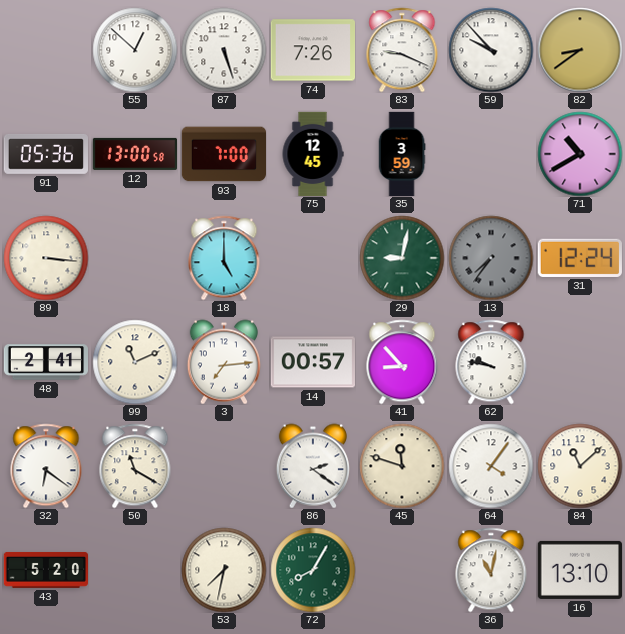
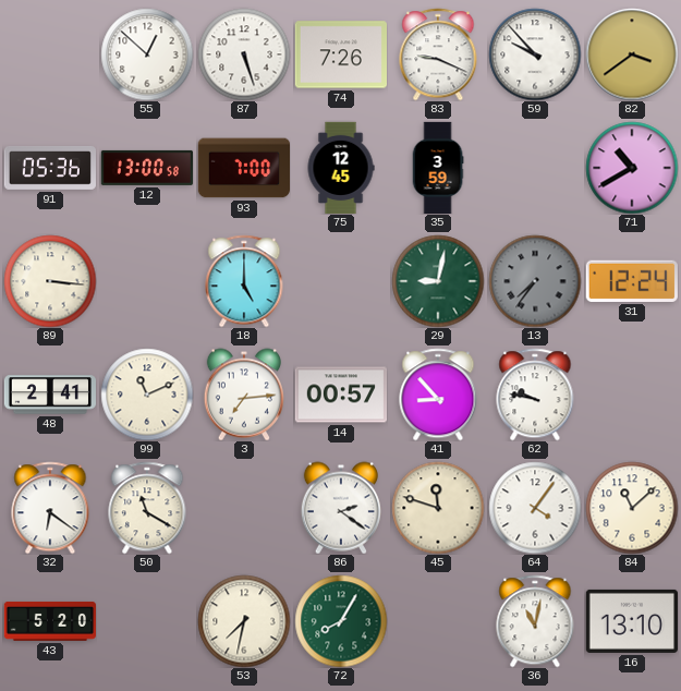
82: 8:39 -> 3:39 (632, 54)
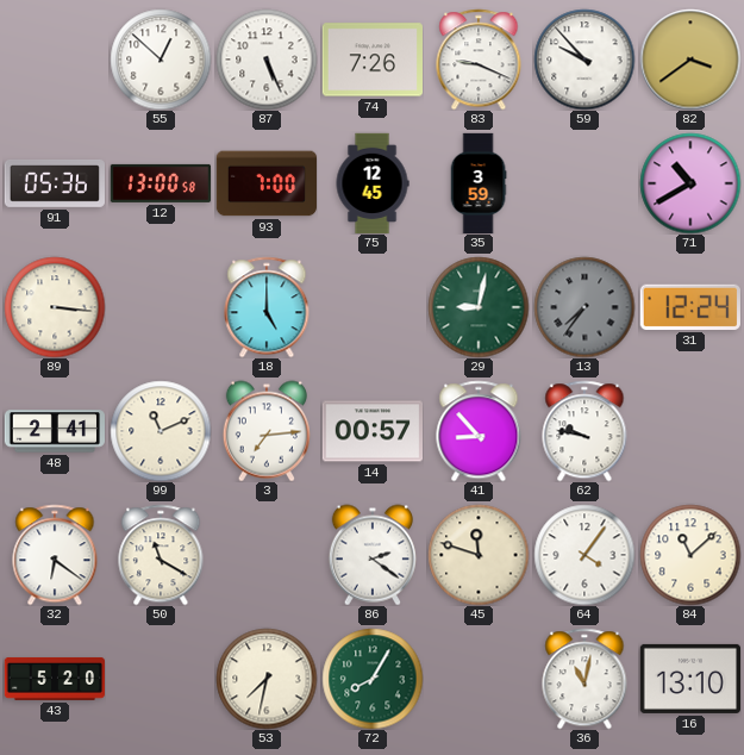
87: 5:27 -> 5:26 (267, 60)
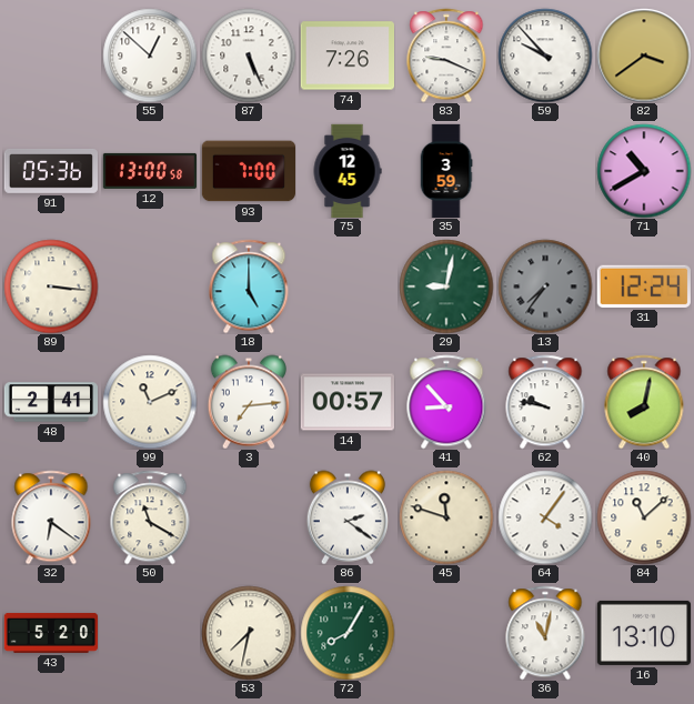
40: none -> 8:02 (644, 402)
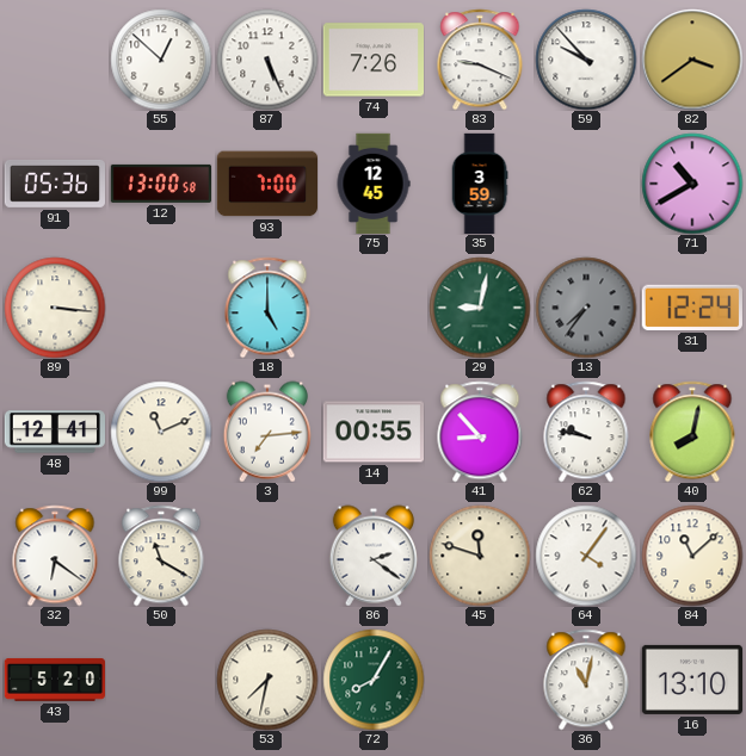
48: 2:41 -> 12:41 (55, 432)
14: 00:57 -> 00:55 (372, 432)
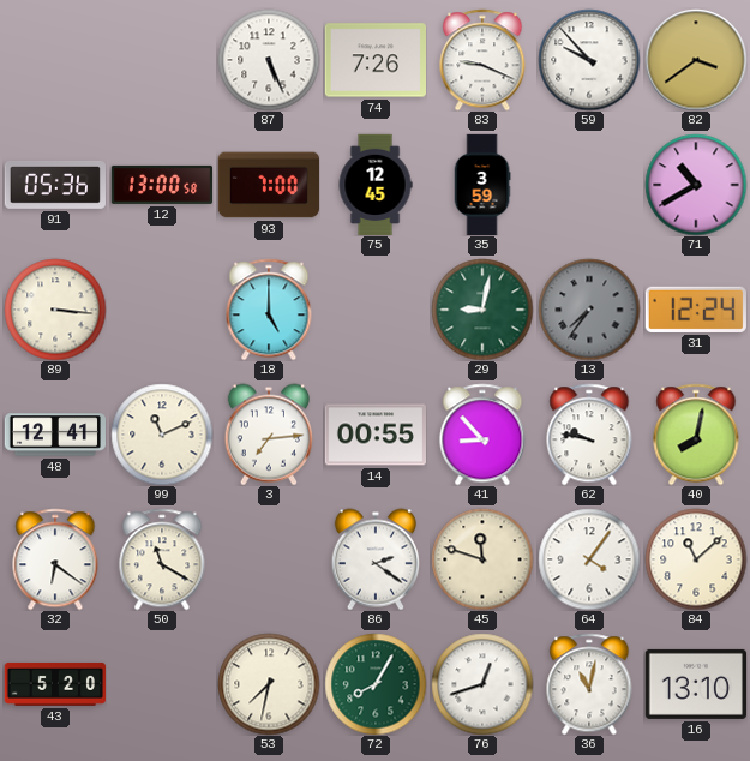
55: 12:52 -> none (161, 60)
76: none -> 12:42 (482, 684)
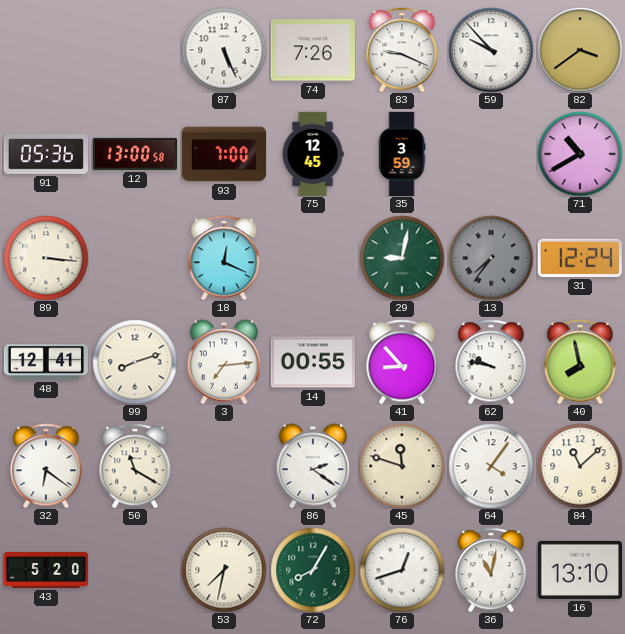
18: 5:00 -> 12:19 (224, 258)
99: 11:11 -> 8:12 (135, 362)
40: 8:02 -> 7:58 (580, 362)
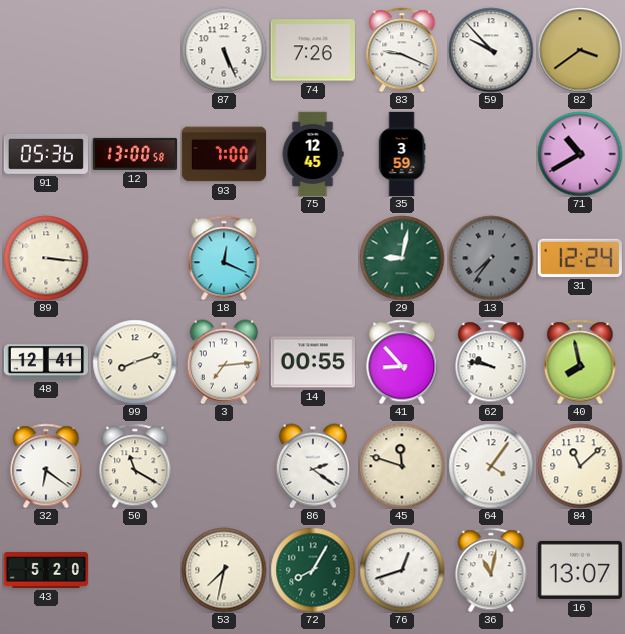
16: 13:10 -> 13:07 (579, 570)
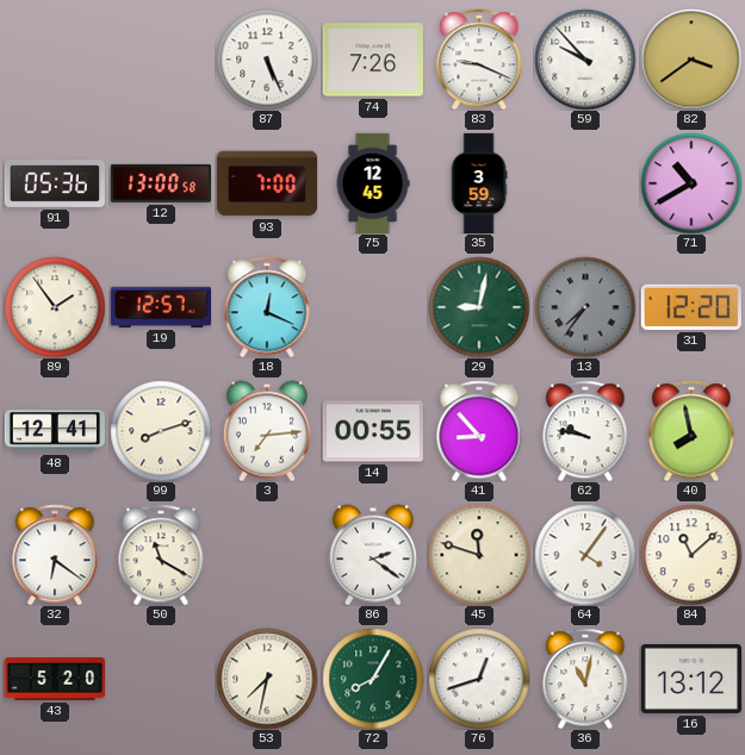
89: 3:16 -> 1:54 (55, 307)
19: none -> 12:57 (160, 307)
31: 12:24 -> 12:20 (691, 307)
16: 13:07 -> 13:12 (690, 679)
